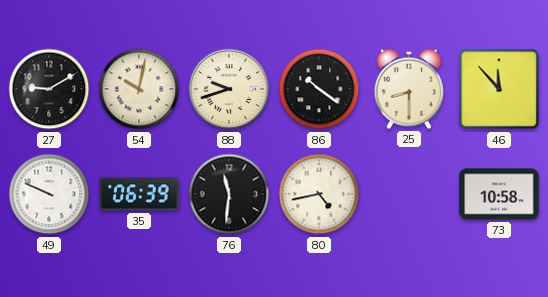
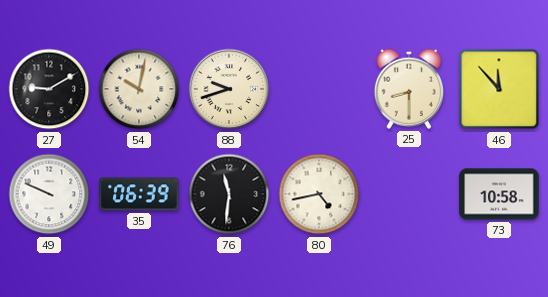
86: 10:21 -> none (319, 89)
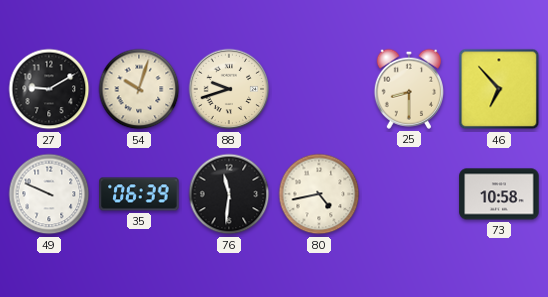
54: 10:02 -> 10:03 (139, 89)
46: 11:53 -> 6:53 (499, 89)
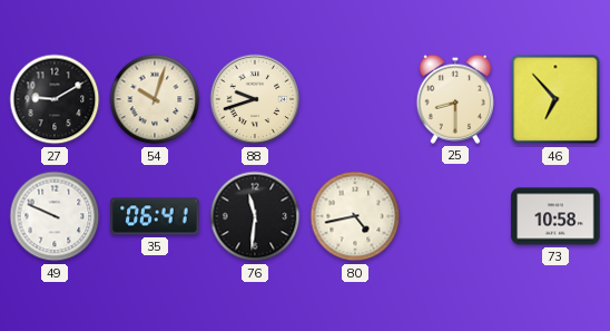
35: 06:39 -> 06:41 (155, 216)
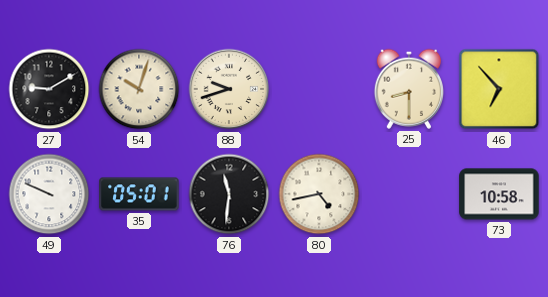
35: 06:41 -> 05:01 (139, 194)
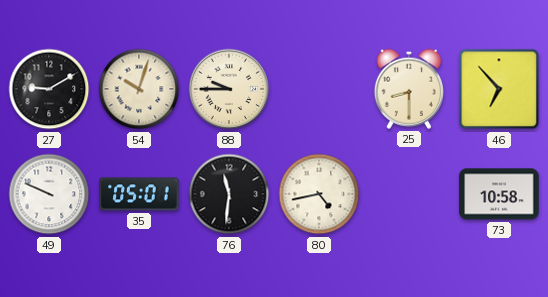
88: 9:42 -> 9:45 (229, 89)
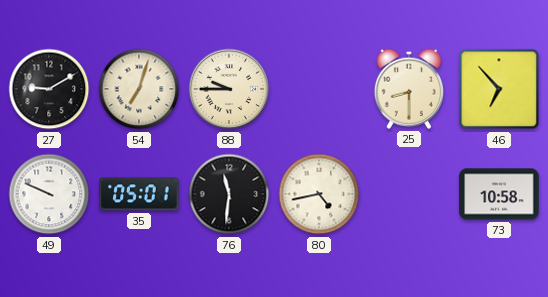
54: 10:03 -> 7:03 (139, 89)
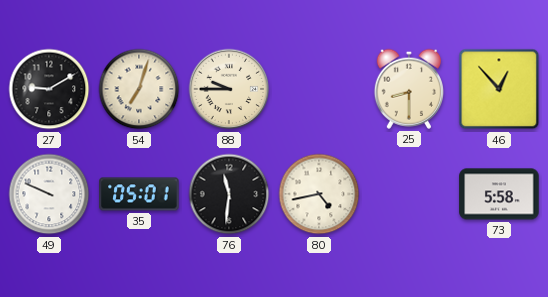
46: 6:53 -> 12:53 (499, 89)
73: 10:58 -> 5:58 (499, 194)
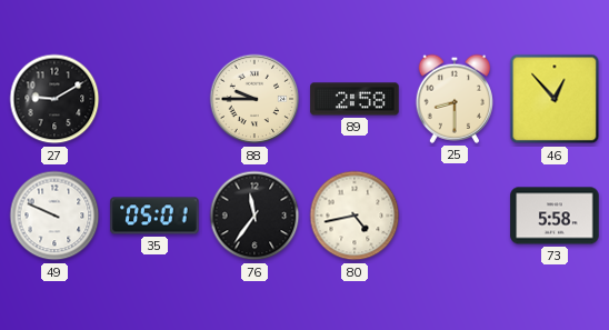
54: 7:03 -> none (139, 89)
89: none -> 2:58 (355, 99)
76: 11:31 -> 11:36 (254, 216)
